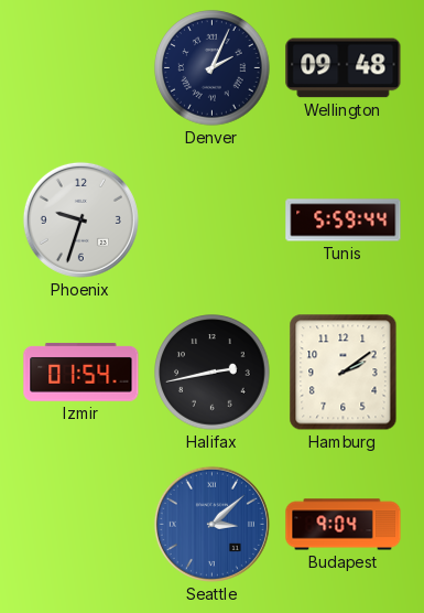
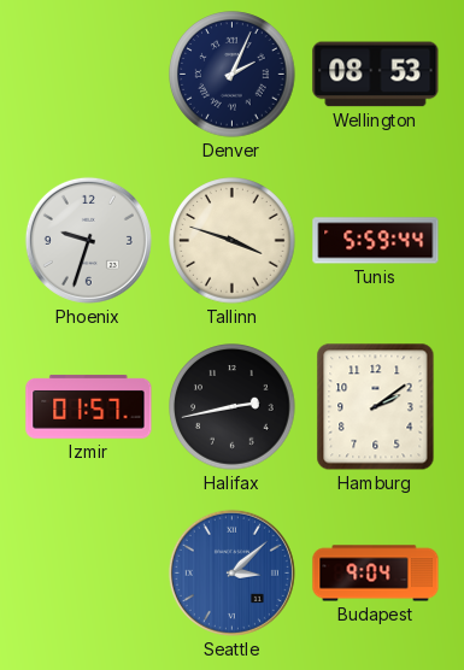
Wellington: 09:48 -> 08:53 (376, 75)
Tallinn: none -> 3:48 (233, 241)
Izmir: 01:54 -> 01:57 (89, 406)
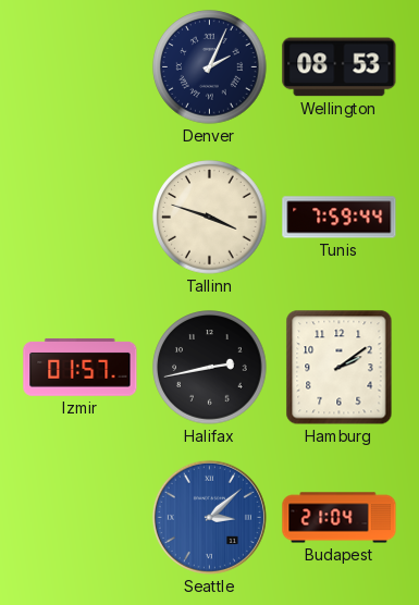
Phoenix: 9:33 -> none (88, 240)
Tunis: 5:59 -> 7:59 (340, 218)
Budapest: 9:04 -> 21:04 (340, 518)
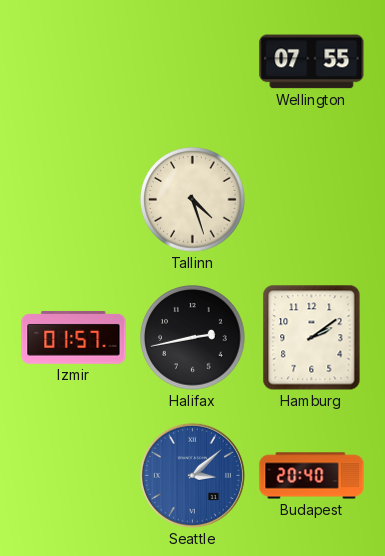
Denver: 2:04 -> none (210, 67)
Wellington: 08:53 -> 07:55 (312, 62)
Tallinn: 3:48 -> 4:27 (193, 200)
Tunis: 7:59 -> none (340, 218)
Budapest: 21:04 -> 20:40 (312, 476)
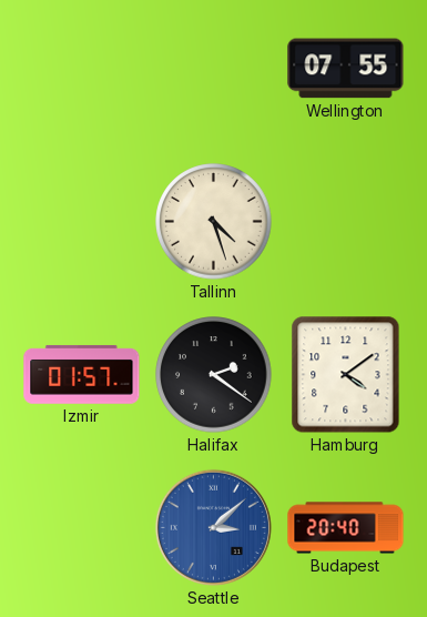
Halifax: 2:43 -> 2:21 (214, 375)
Hamburg: 2:09 -> 4:09 (346, 375)
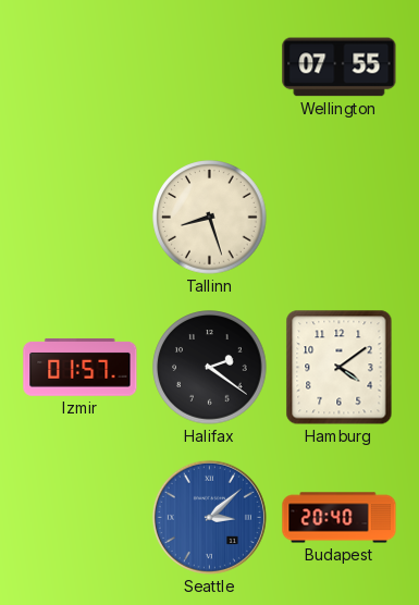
Tallinn: 4:27 -> 8:27 (210, 218)
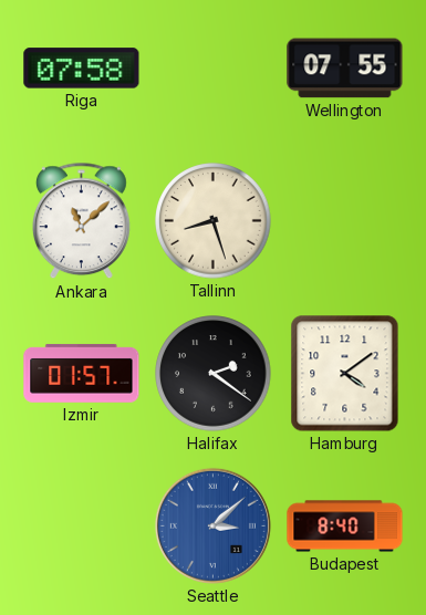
Riga: none -> 07:58 (82, 69)
Ankara: none -> 11:08 (81, 221)
Budapest: 20:40 -> 8:40 (345, 527)
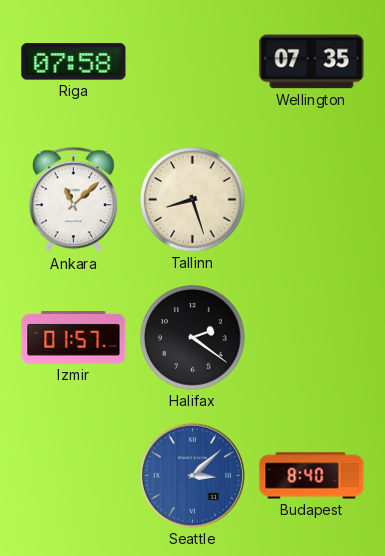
Wellington: 07:55 -> 07:35 (312, 62)
Hamburg: 4:09 -> none (345, 374)
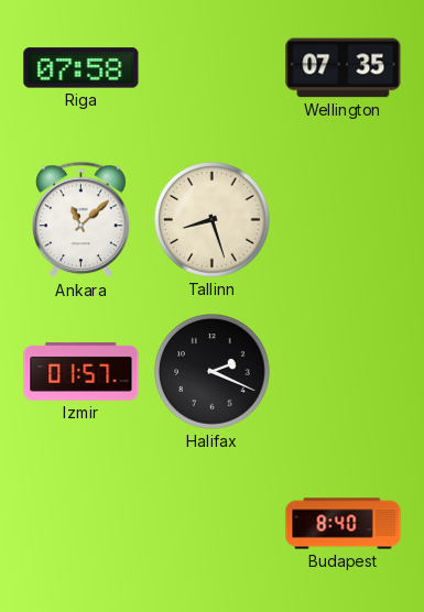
Halifax: 2:21 -> 2:19 (213, 372)
Seattle: 3:08 -> none (192, 475)
